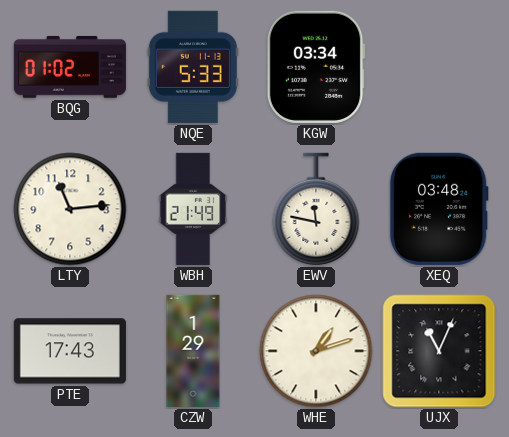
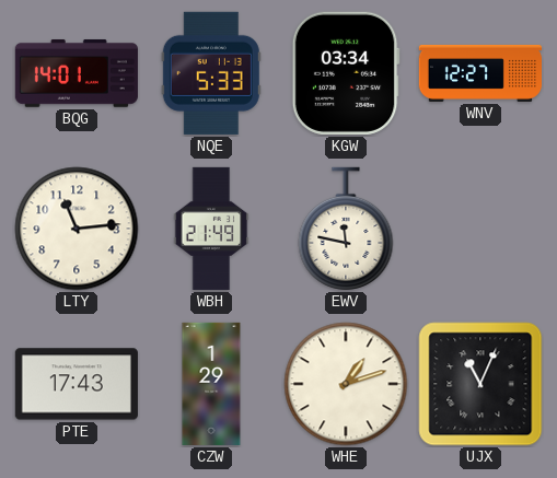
BQG: 01:02 -> 14:01 (77, 73)
WNV: none -> 12:27 (479, 73)
XEQ: 03:48 -> none (439, 209)
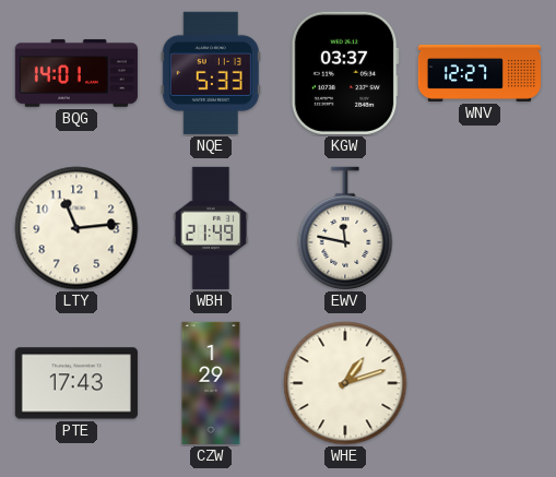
KGW: 03:34 -> 03:37 (345, 73)
UJX: 11:04 -> none (480, 384)
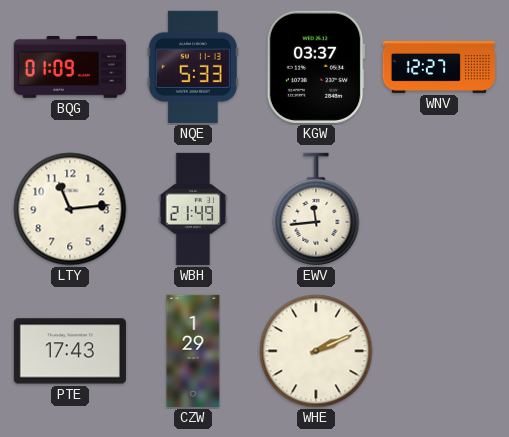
BQG: 14:01 -> 01:09 (70, 67)
EWV: 11:47 -> 11:44 (316, 209)
WHE: 1:12 -> 2:11 (316, 351)
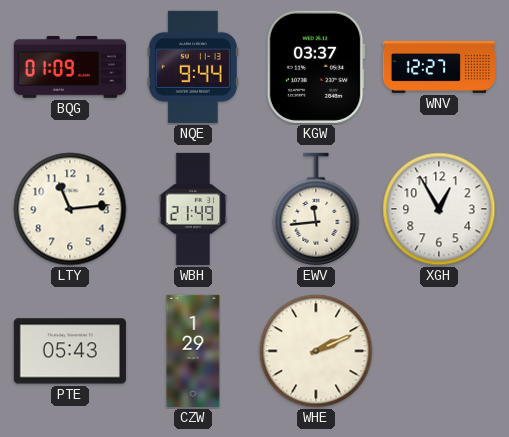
NQE: 5:33 -> 9:44 (193, 67)
XGH: none -> 12:55 (439, 209)
PTE: 17:43 -> 05:43 (70, 351)
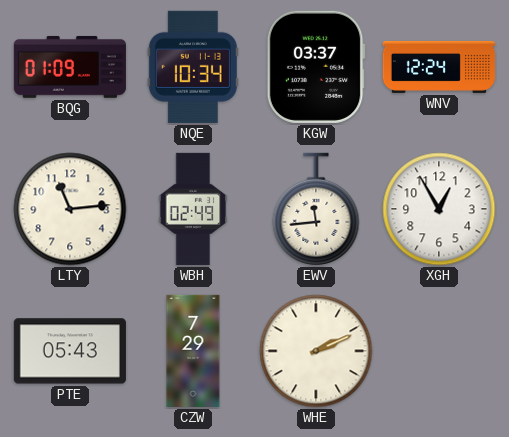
NQE: 9:44 -> 10:34 (193, 67)
WNV: 12:27 -> 12:24 (438, 67)
WBH: 21:49 -> 02:49 (193, 209)
CZW: 1:29 -> 7:29 (193, 351)
